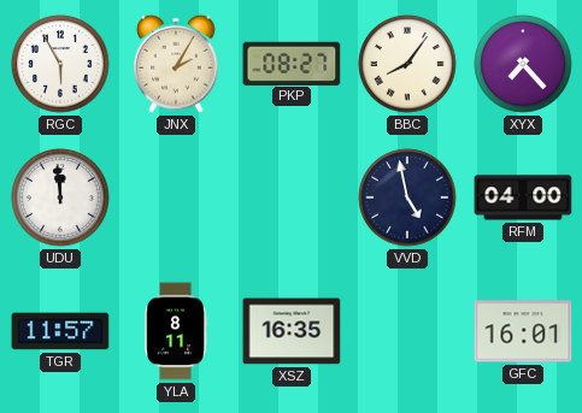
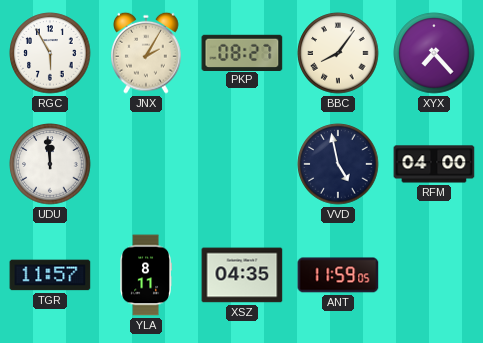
XSZ: 16:35 -> 04:35 (242, 275)
ANT: none -> 11:59 (338, 275)
GFC: 16:01 -> none (523, 331)
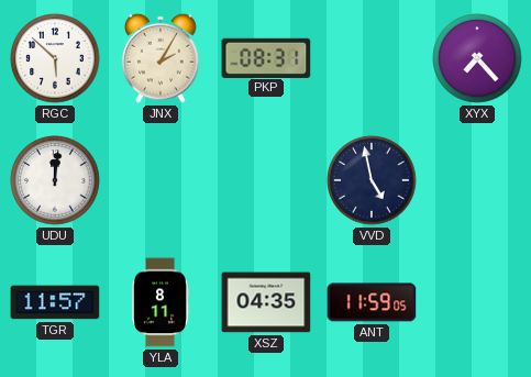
RGC: 5:55 -> 5:52 (55, 58)
PKP: 08:27 -> 08:31 (266, 57)
BBC: 8:06 -> none (338, 53)
UDU: 11:59 -> 12:01 (55, 180)
RFM: 04:00 -> none (434, 164)
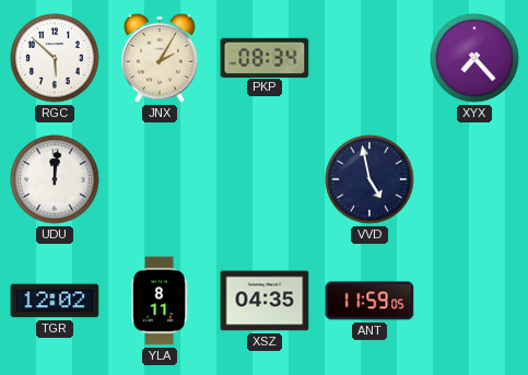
PKP: 08:31 -> 08:34 (265, 57)
TGR: 11:57 -> 12:02 (55, 301)
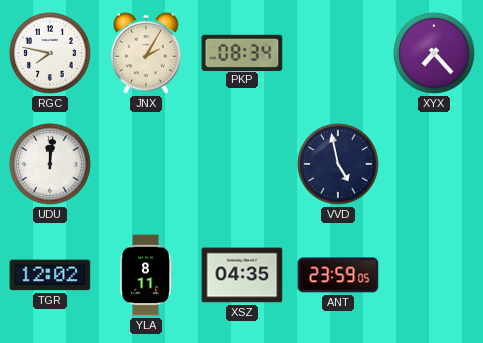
RGC: 5:52 -> 7:47 (50, 53)
ANT: 11:59 -> 23:59 (338, 275)
